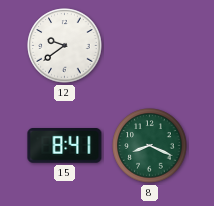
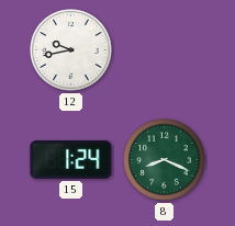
12: 9:39 -> 9:43 (71, 50)
15: 8:41 -> 1:24 (71, 160)
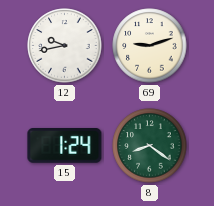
69: none -> 9:12 (150, 46)
8: 8:19 -> 8:21 (150, 146)
